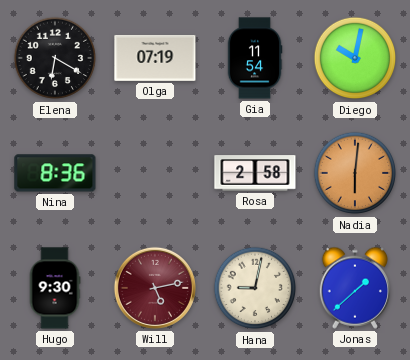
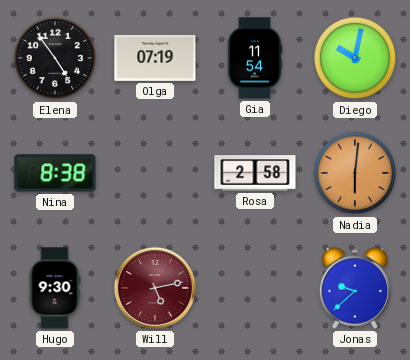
Elena: 6:20 -> 4:54 (55, 58)
Nina: 8:36 -> 8:38 (55, 173)
Hana: 9:02 -> none (255, 288)
Jonas: 1:38 -> 9:38 (354, 288)
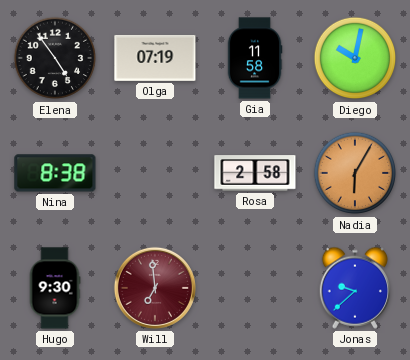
Gia: 11:54 -> 11:58 (255, 58)
Nadia: 6:01 -> 6:05 (355, 173)
Will: 5:13 -> 6:59 (155, 288)
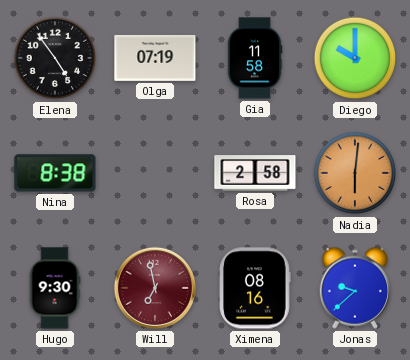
Diego: 10:02 -> 10:00 (355, 58)
Nadia: 6:05 -> 6:01 (355, 173)
Will: 6:59 -> 6:58 (155, 288)
Ximena: none -> 08:16 (255, 288)
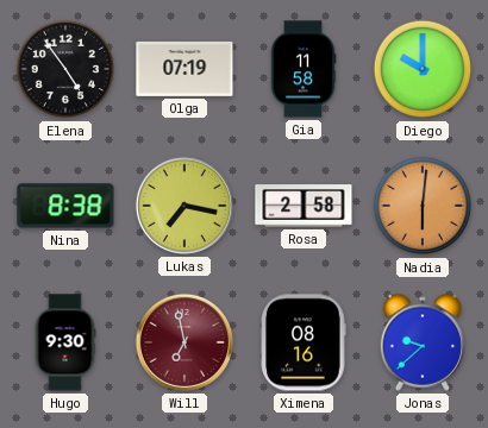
Lukas: none -> 7:17 (184, 206)
